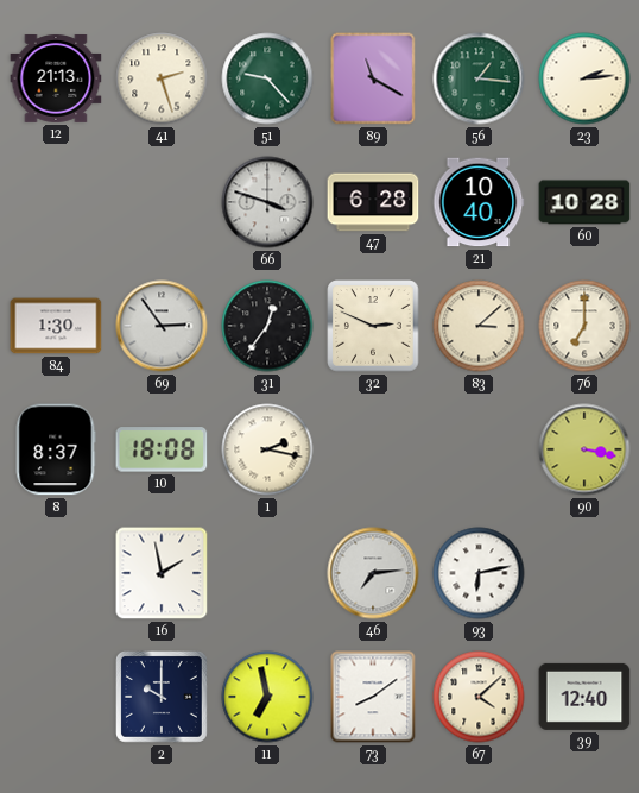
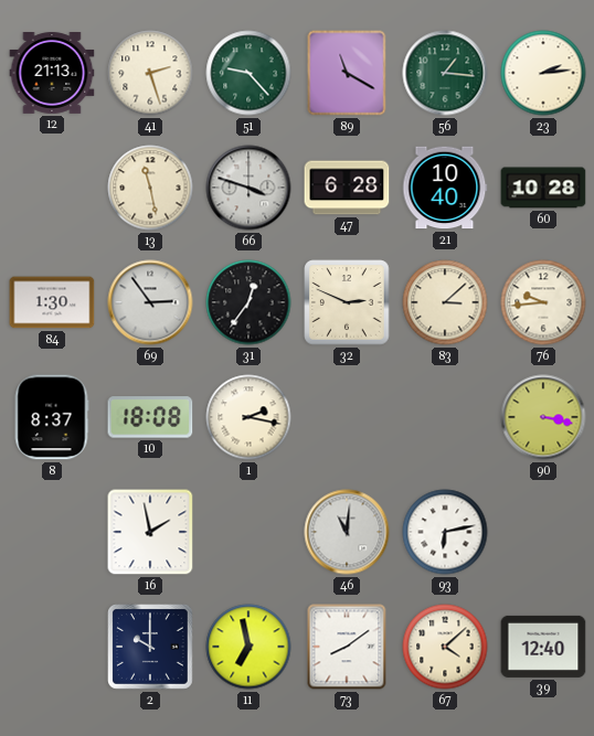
13: none -> 11:28 (150, 188)
76: 7:00 -> 9:44 (543, 302)
46: 7:14 -> 11:01 (347, 532)
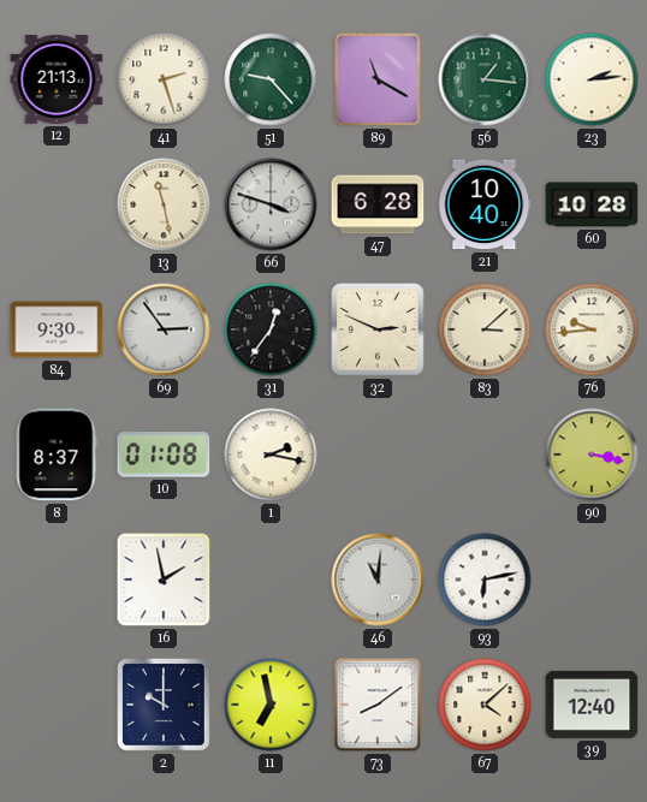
84: 1:30 -> 9:30 (57, 329)
10: 18:08 -> 01:08 (164, 455)
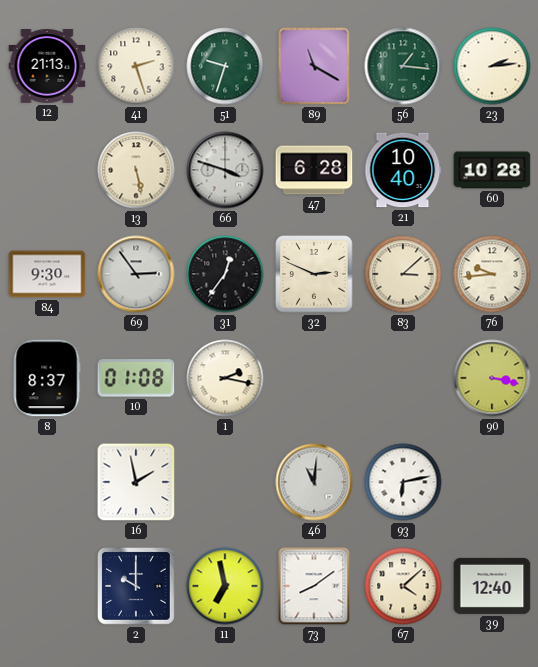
51: 9:23 -> 9:33 (225, 66)
13: 11:28 -> 5:28 (136, 170)
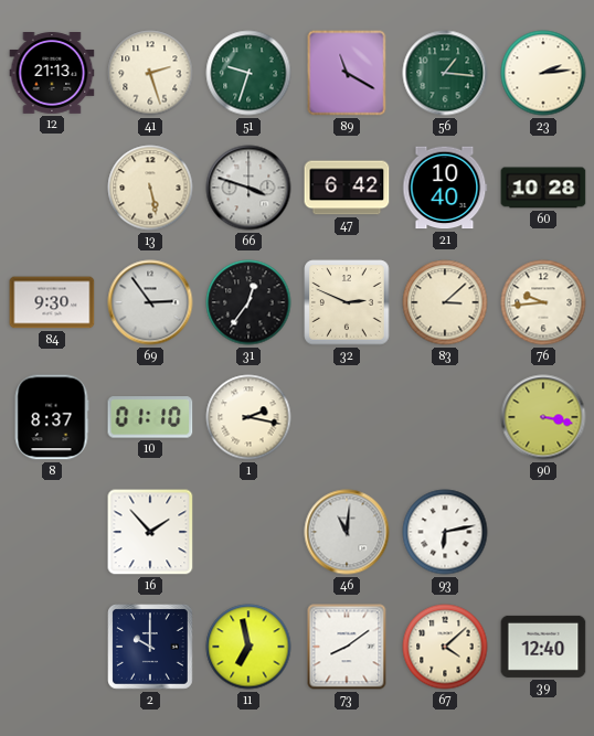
47: 6:28 -> 6:42 (347, 188)
10: 01:08 -> 01:10 (150, 417)
16: 1:58 -> 1:53 (150, 532)
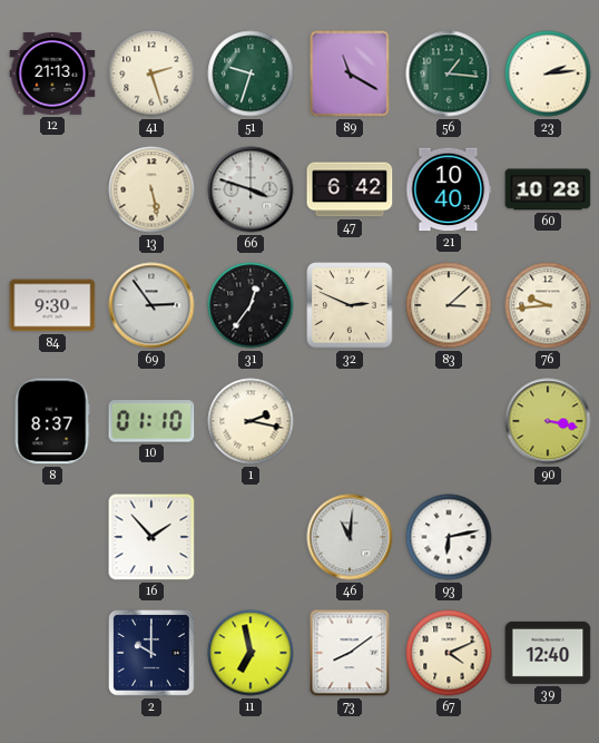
67: 4:08 -> 4:11 (449, 653)
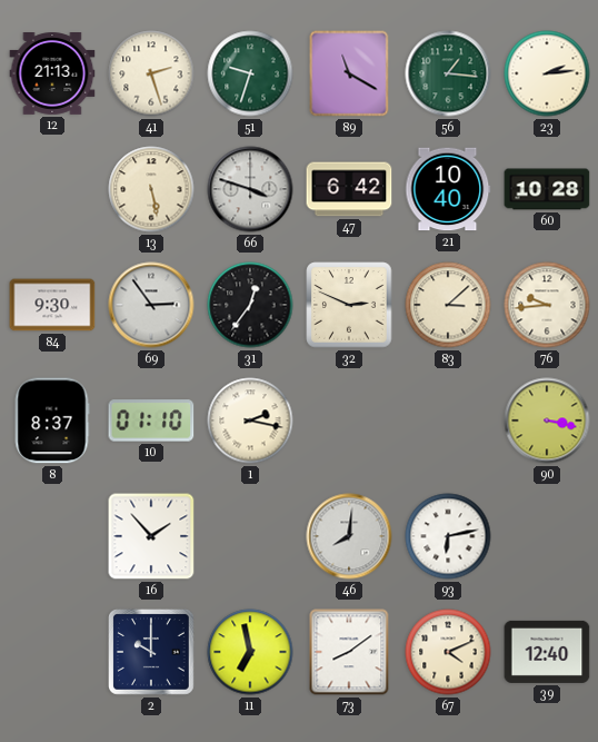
46: 11:01 -> 8:01 (349, 536)
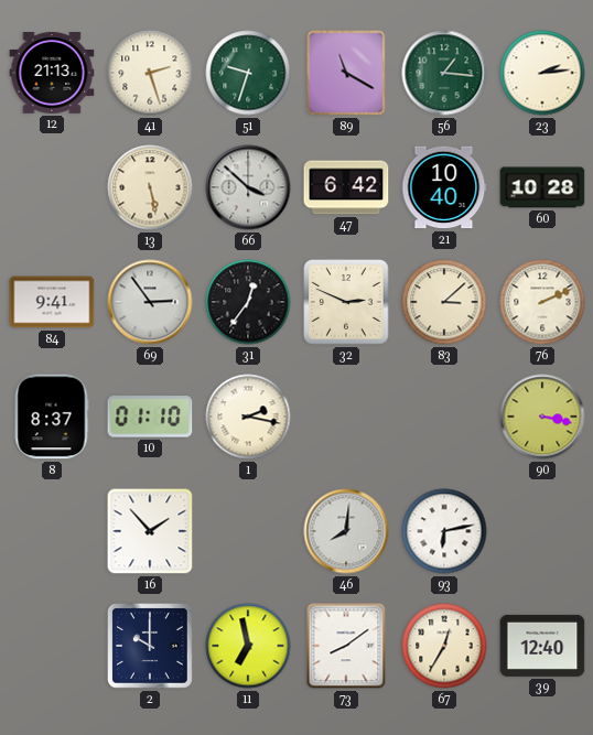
66: 3:48 -> 3:52 (248, 187)
84: 9:30 -> 9:41 (52, 302)
76: 9:44 -> 2:11 (542, 302)
67: 4:11 -> 12:35 (444, 646)
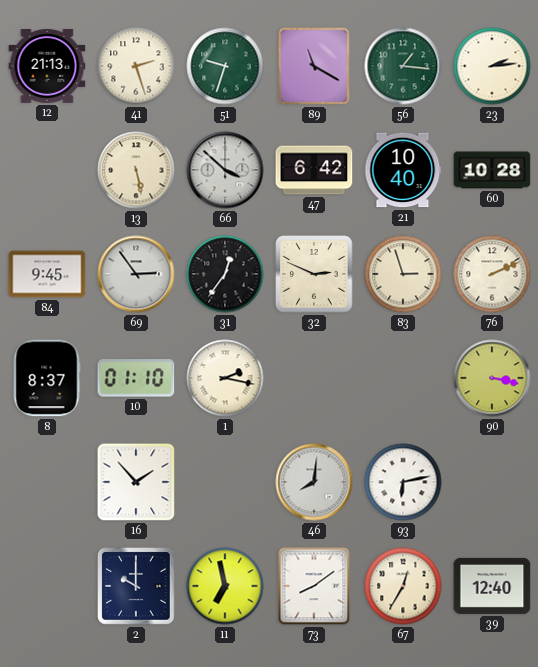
84: 9:41 -> 9:45 (47, 274)
83: 3:08 -> 2:57 (403, 274)
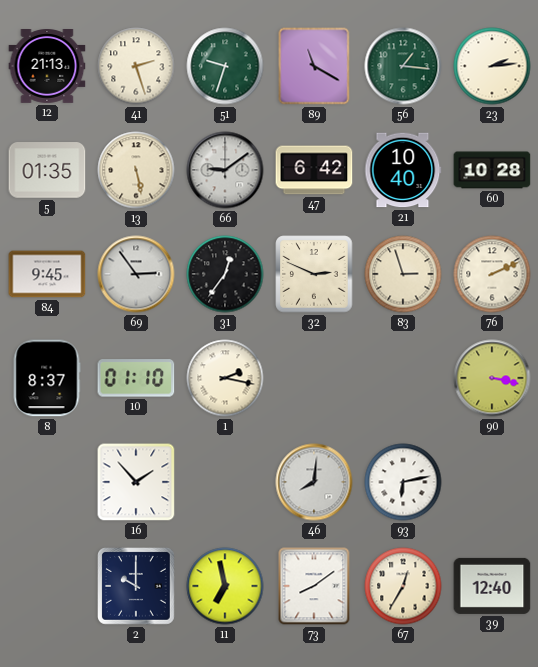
5: none -> 01:35 (47, 170)
66: 3:52 -> 9:09 (225, 170)
